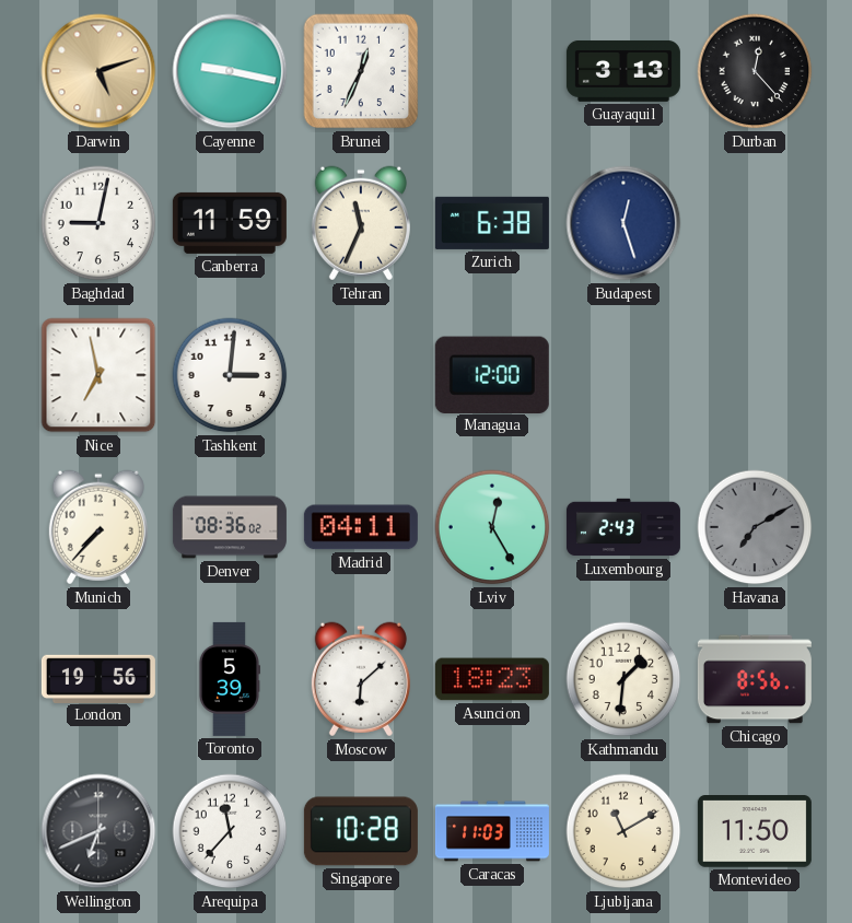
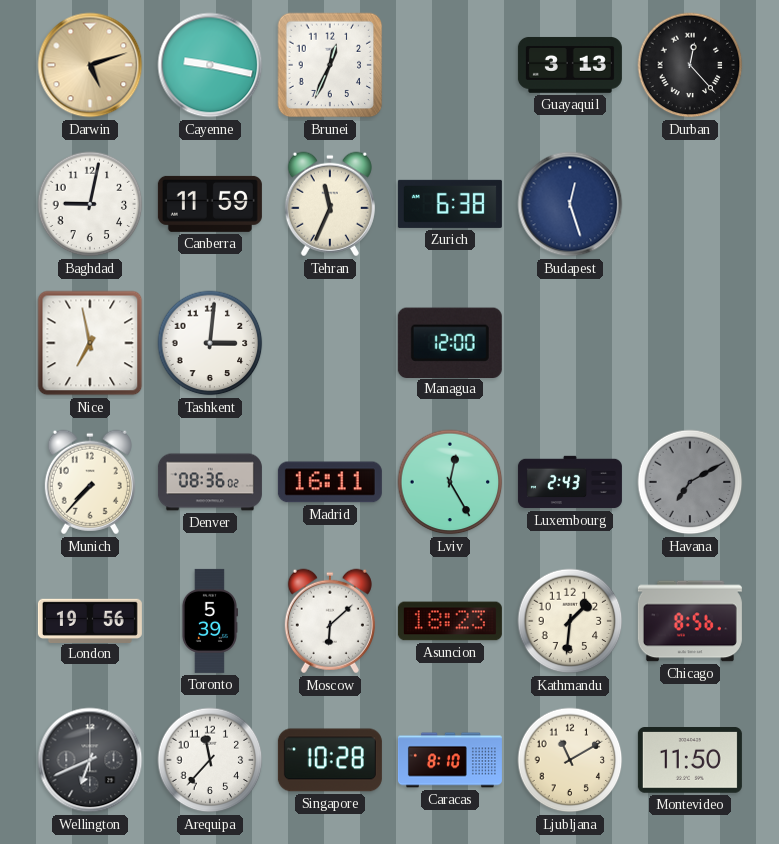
Madrid: 04:11 -> 16:11 (330, 482)
Caracas: 11:03 -> 8:10 (450, 760)
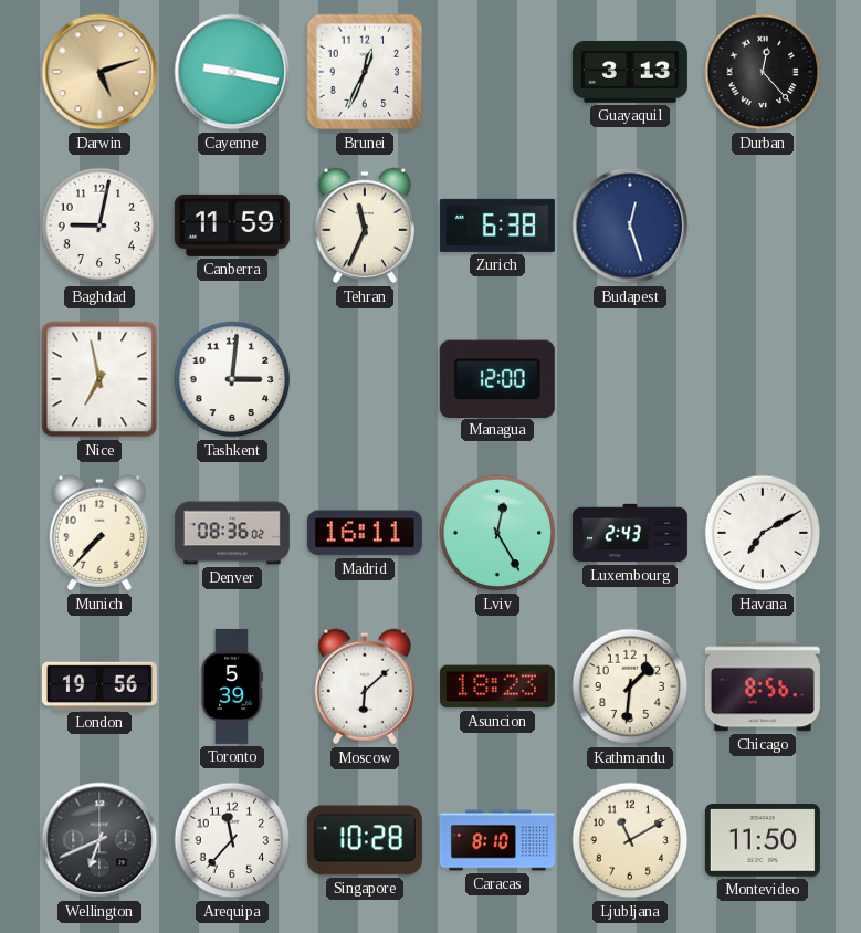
Havana dial: grey -> white (763, 533)
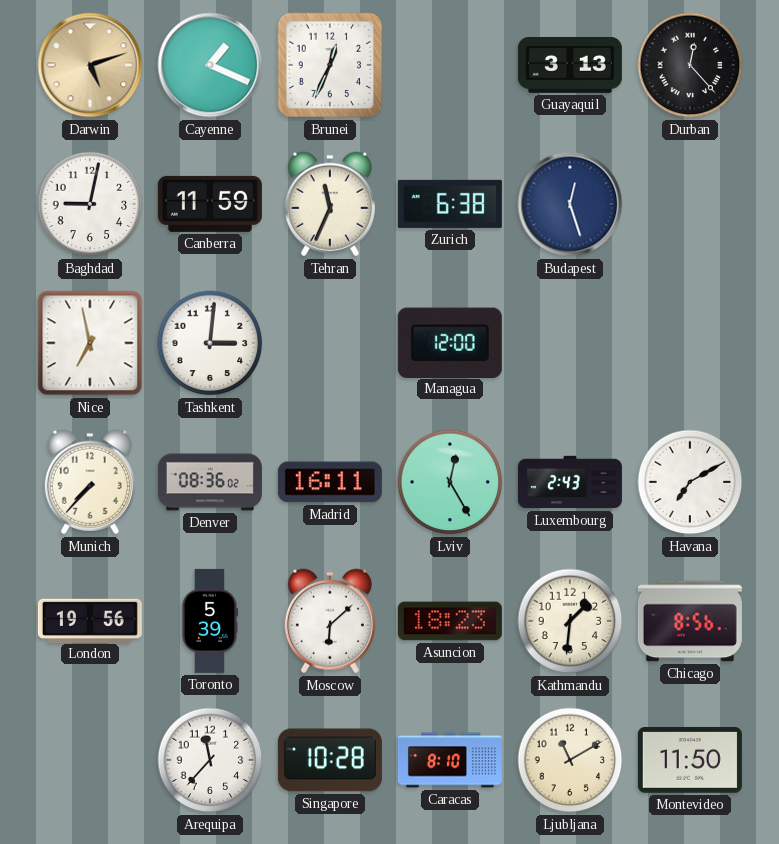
Cayenne: 9:17 -> 1:19 (210, 65)
Wellington: 6:41 -> none (99, 840)
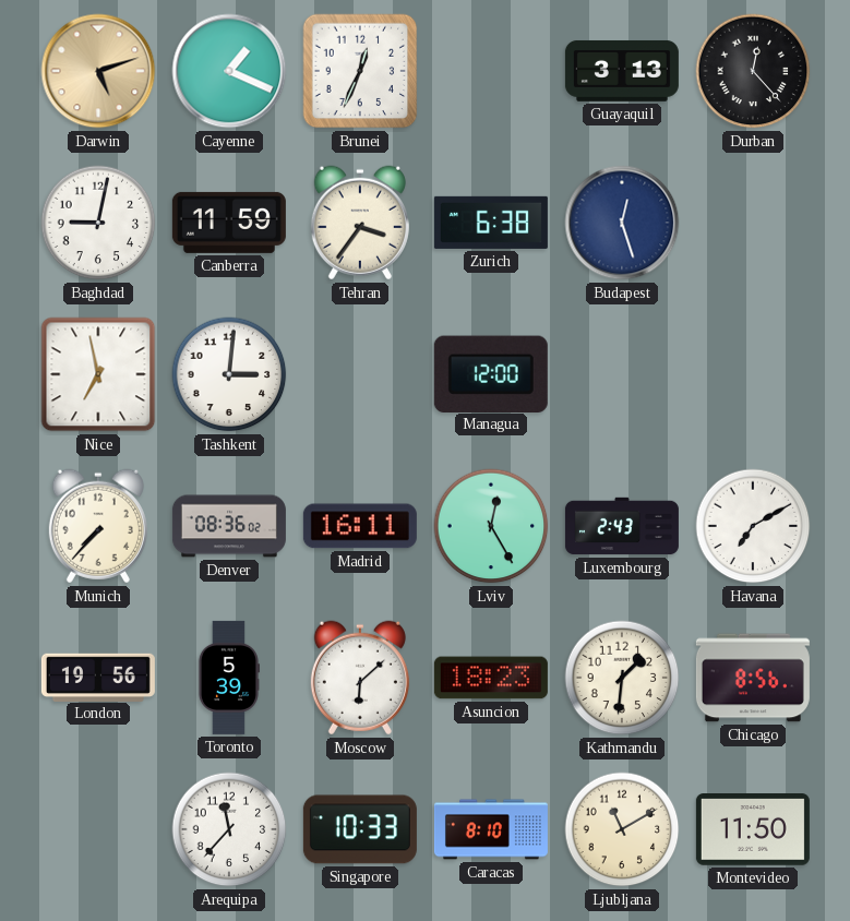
Tehran: 11:34 -> 3:36 (360, 223)
Singapore: 10:28 -> 10:33 (360, 829)
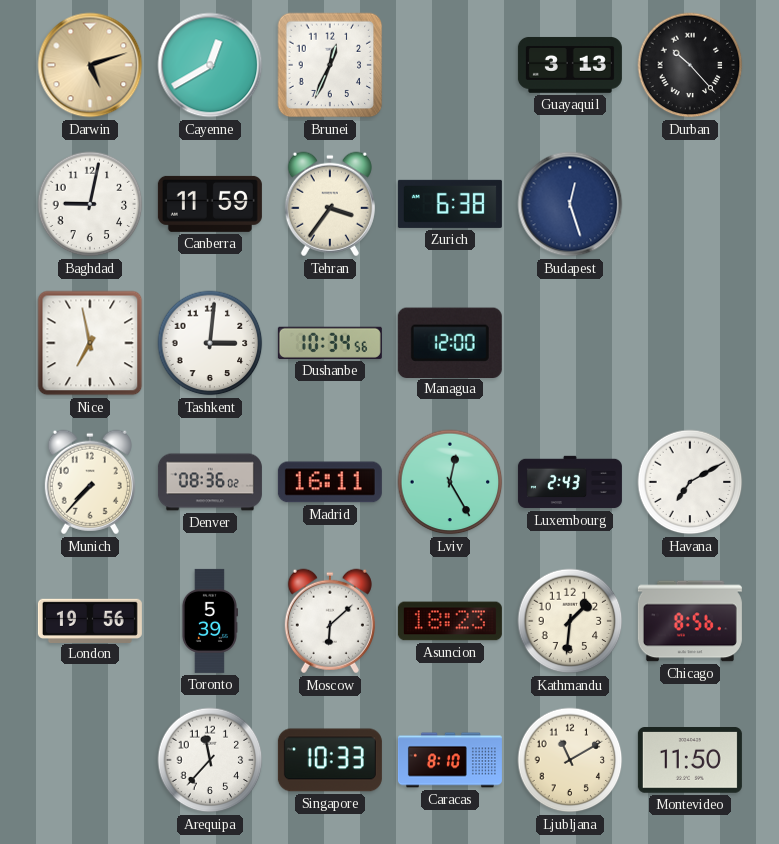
Cayenne: 1:19 -> 12:40 (210, 65)
Durban: 12:23 -> 10:23 (690, 65)
Dushanbe: none -> 10:34 (330, 343)
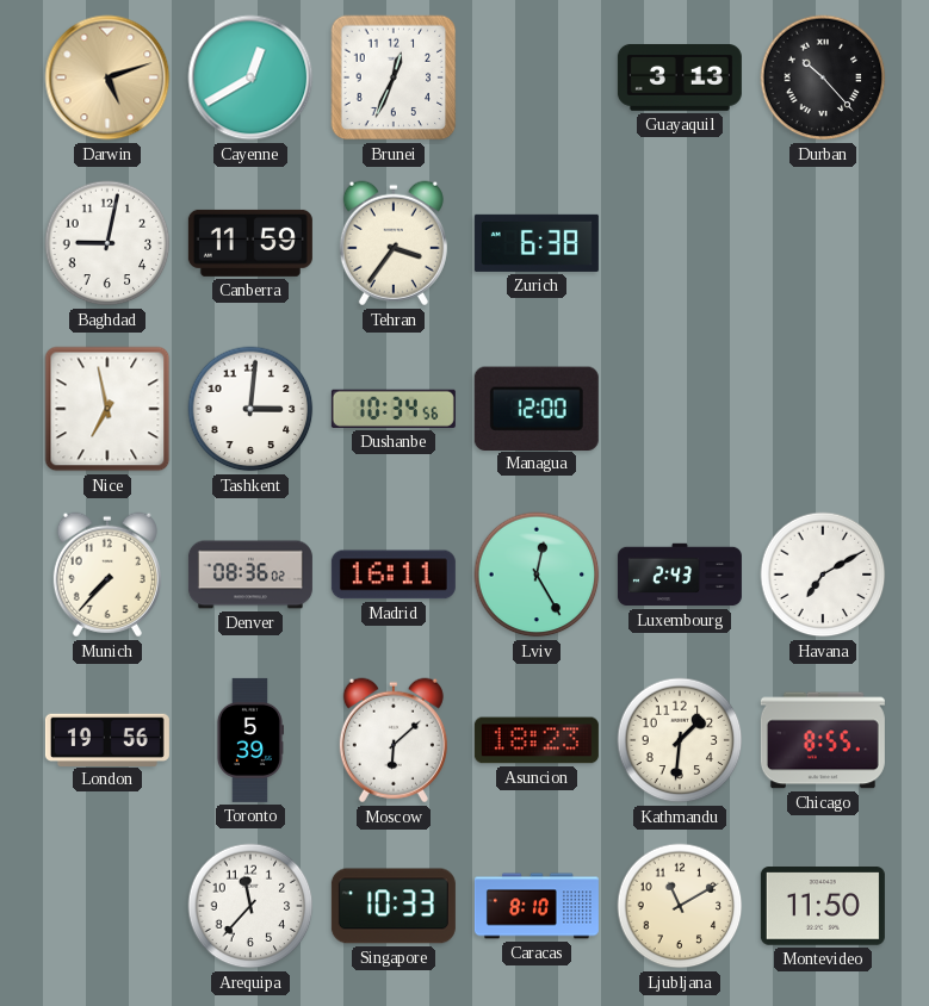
Budapest: 12:27 -> none (570, 204)
Chicago: 8:56 -> 8:55 (823, 740)
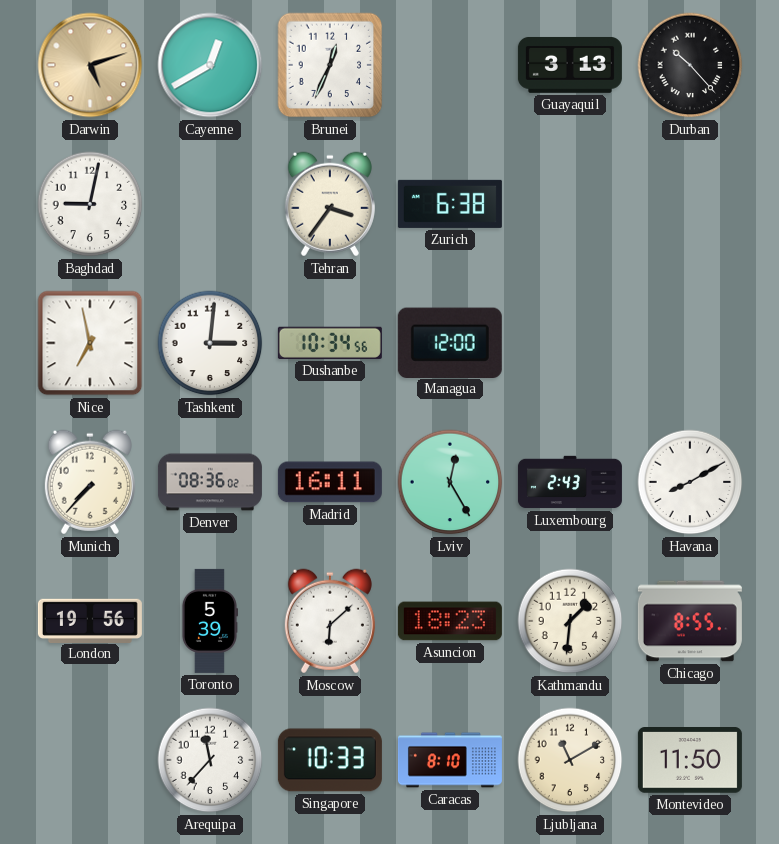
Canberra: 11:59 -> none (250, 243)
Havana: 7:10 -> 8:10 (690, 482)
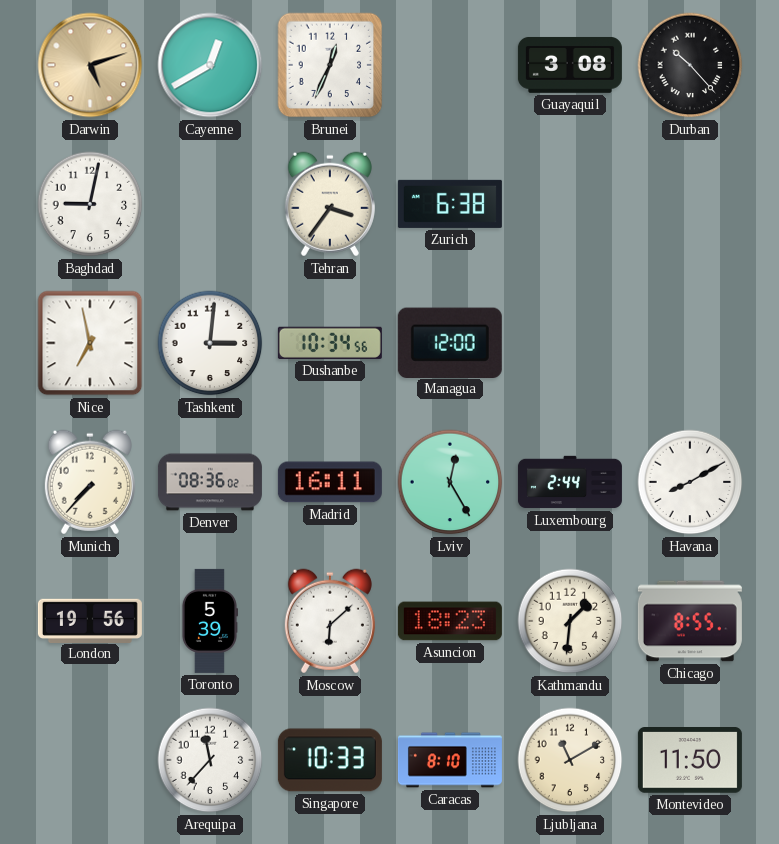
Guayaquil: 3:13 -> 3:08 (570, 65)
Luxembourg: 2:43 -> 2:44 (570, 482)
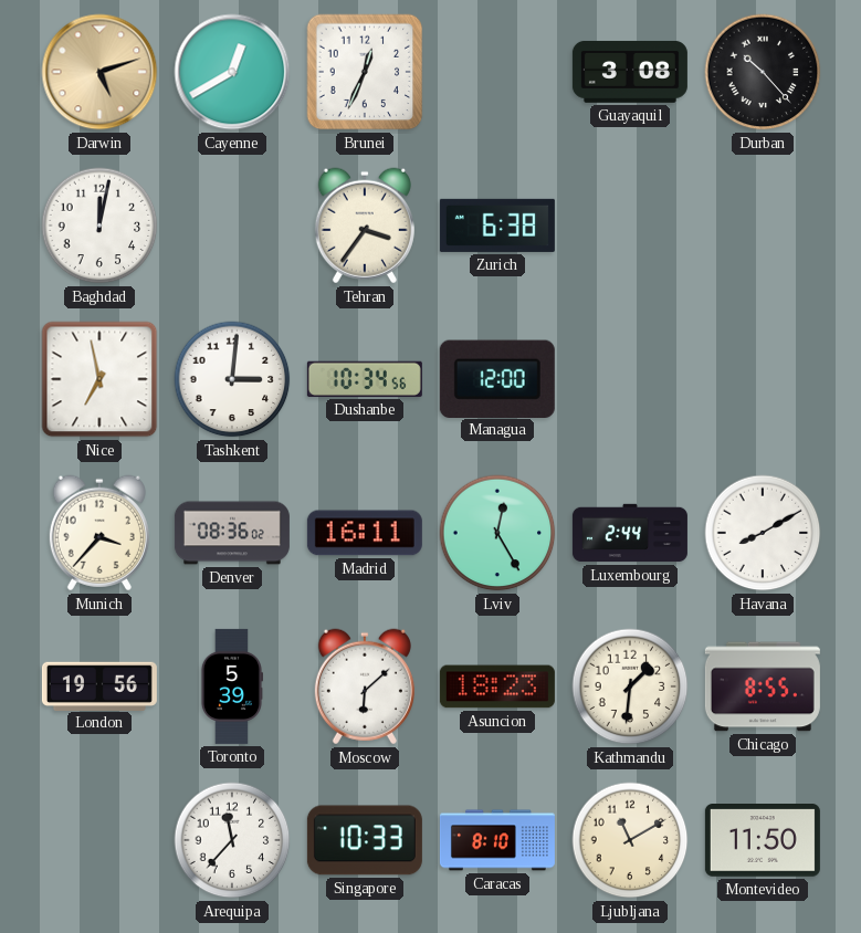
Baghdad: 9:02 -> 12:02 (99, 226)
Munich: 7:37 -> 3:37 (99, 533)
